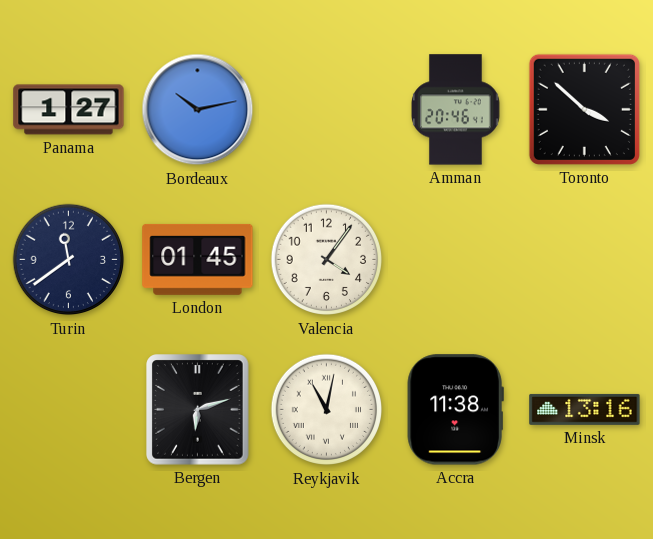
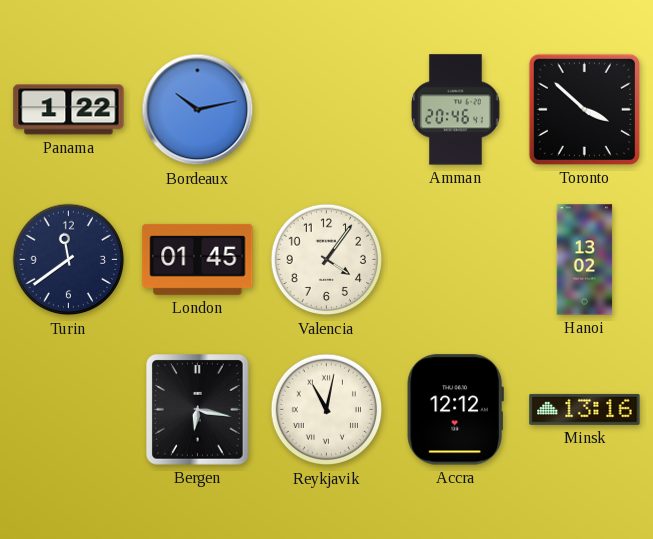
Panama: 1:27 -> 1:22 (69, 110)
Hanoi: none -> 13:02 (585, 260)
Bergen: 6:12 -> 6:17 (198, 410)
Accra: 11:38 -> 12:12 (455, 410)
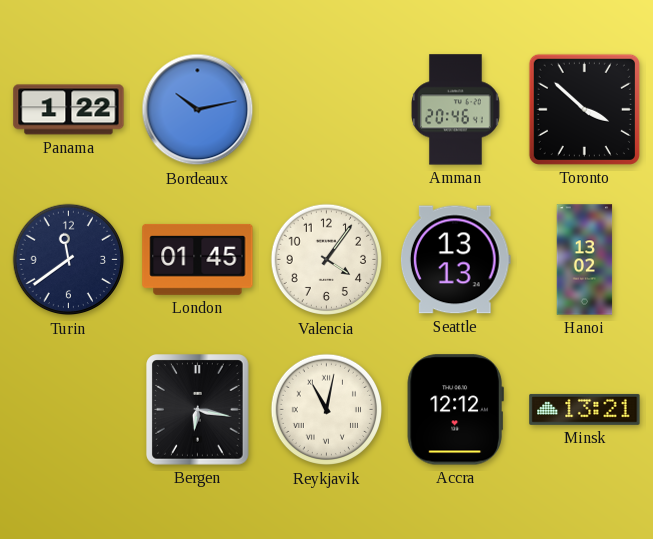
Seattle: none -> 13:13 (455, 260)
Minsk: 13:16 -> 13:21 (585, 409)
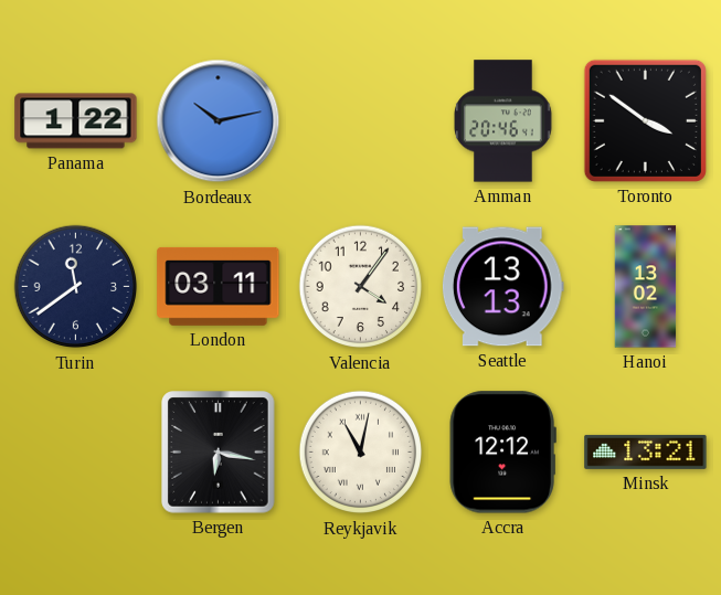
Toronto: 3:52 -> 3:51 (645, 120)
London: 01:45 -> 03:11 (219, 286)
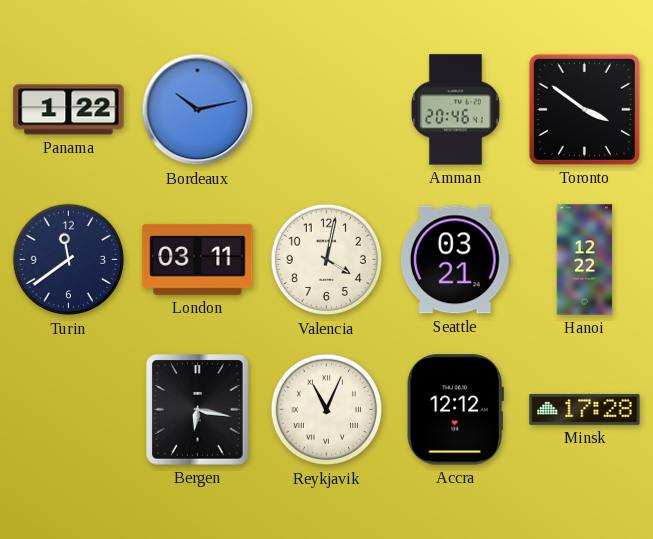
Valencia: 4:06 -> 4:02 (327, 260)
Seattle: 13:13 -> 03:21 (455, 260)
Hanoi: 13:02 -> 12:22 (585, 260)
Reykjavik: 11:02 -> 11:04 (327, 410)
Minsk: 13:21 -> 17:28 (585, 409)
